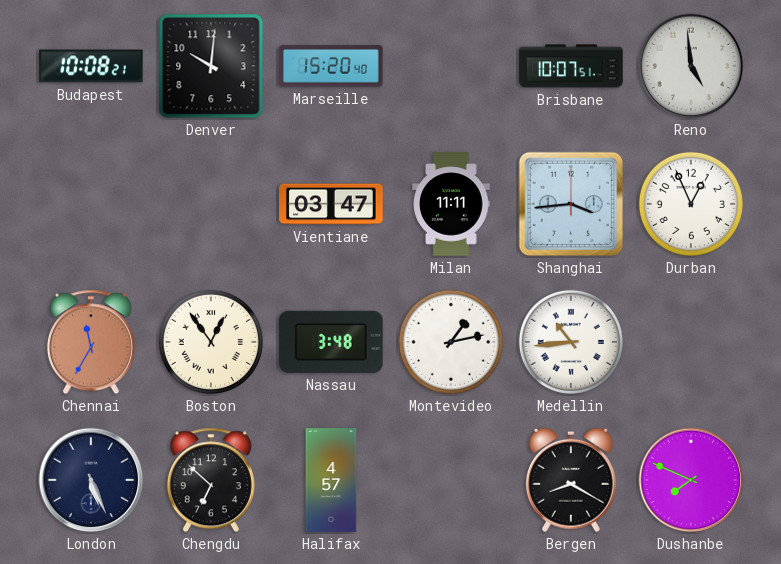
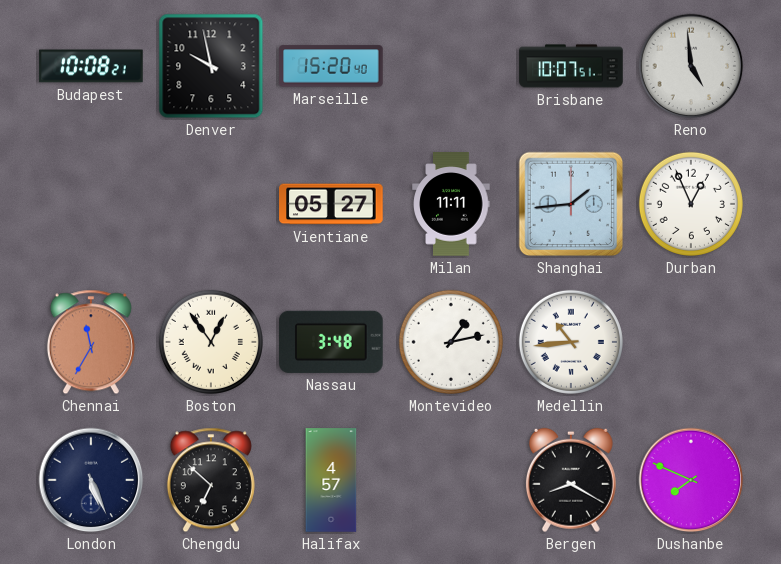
Denver: 10:01 -> 9:58 (211, 66)
Vientiane: 03:47 -> 05:27 (331, 204)
Shanghai: 3:44 -> 1:44 (571, 204)
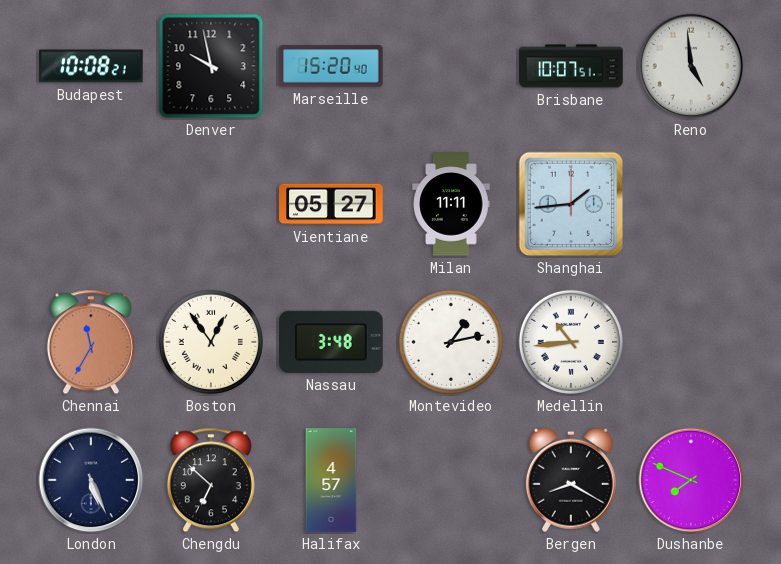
Durban: 12:56 -> none (691, 204)
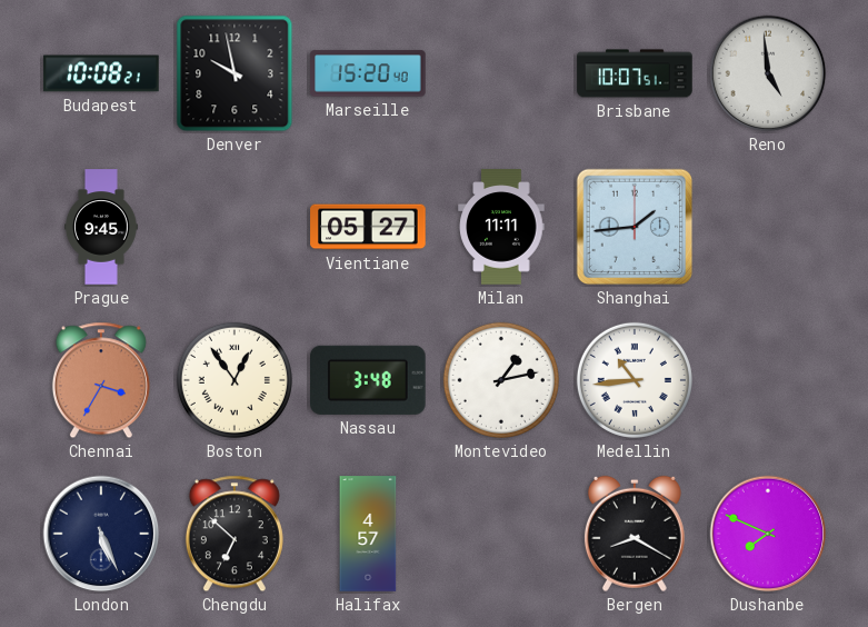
Prague: none -> 9:45 (101, 227)
Chennai: 11:35 -> 3:35 (101, 380)
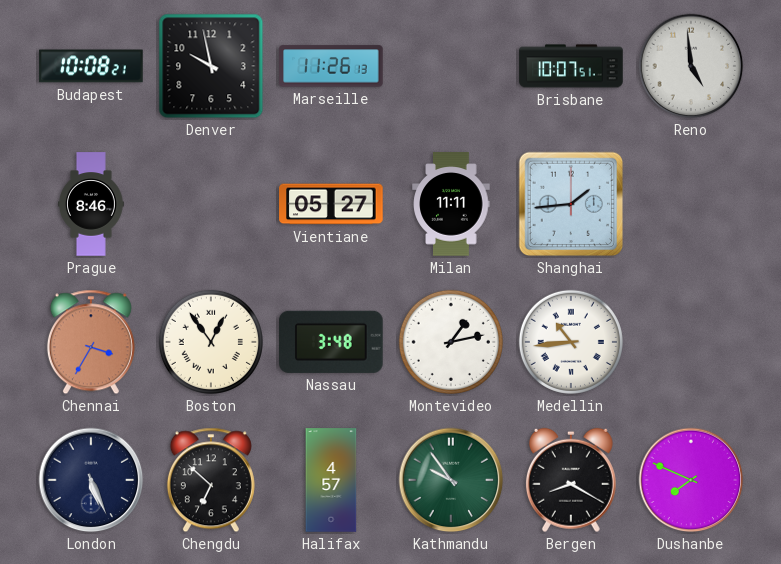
Marseille: 15:20 -> 11:26 (331, 66)
Prague: 9:45 -> 8:46 (91, 204)
Kathmandu: none -> 9:54 (451, 480)
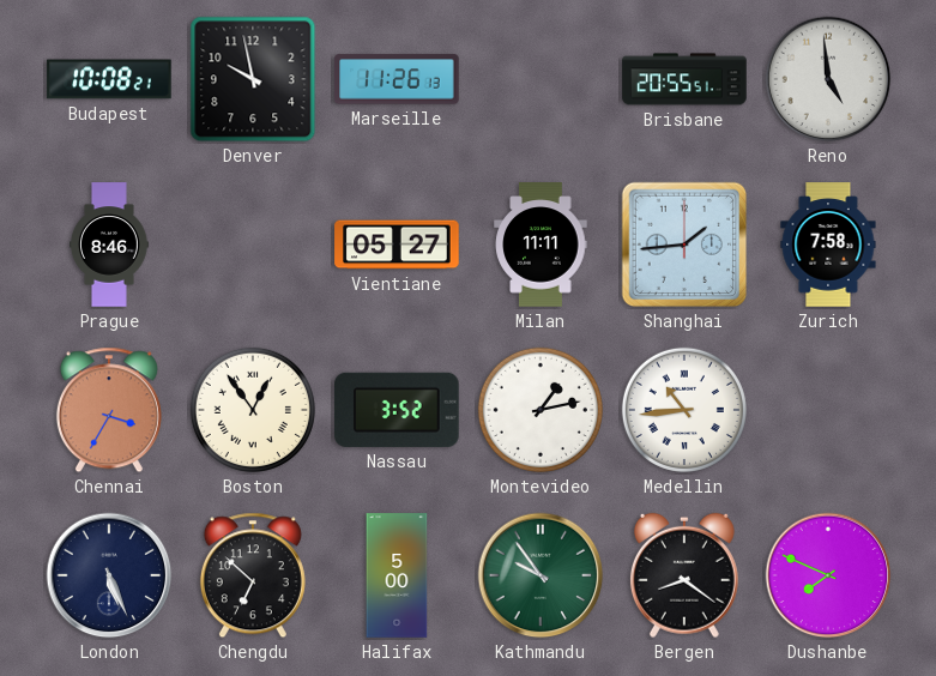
Brisbane: 10:07 -> 20:55 (684, 79)
Zurich: none -> 7:58 (828, 245)
Nassau: 3:48 -> 3:52 (397, 410)
Halifax: 4:57 -> 5:00 (397, 575)
Bergen: 8:20 -> 8:21 (684, 575)
